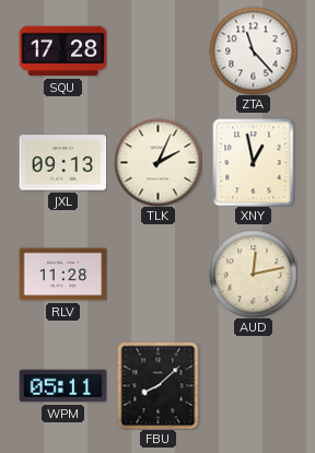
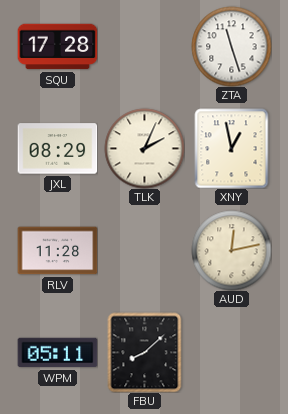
ZTA: 11:23 -> 11:27 (231, 46)
JXL: 09:13 -> 08:29 (57, 149)
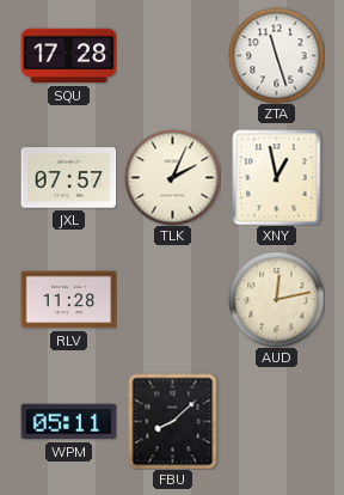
JXL: 08:29 -> 07:57 (68, 178)
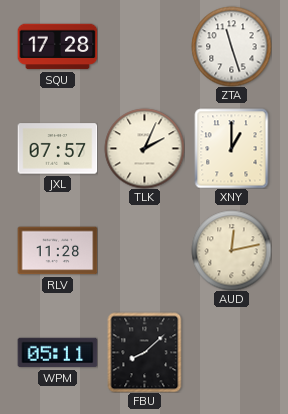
XNY: 12:58 -> 1:00 (232, 148)
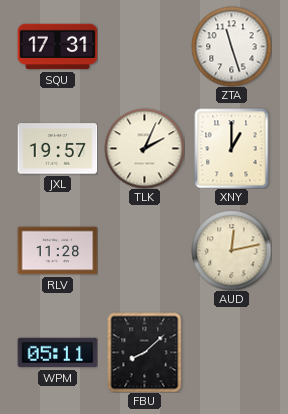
SQU: 17:28 -> 17:31 (57, 47)
JXL: 07:57 -> 19:57 (57, 149)
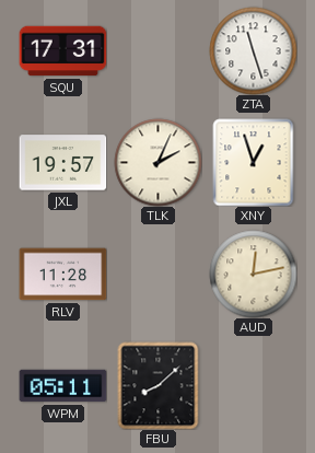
XNY: 1:00 -> 12:57 (254, 162)
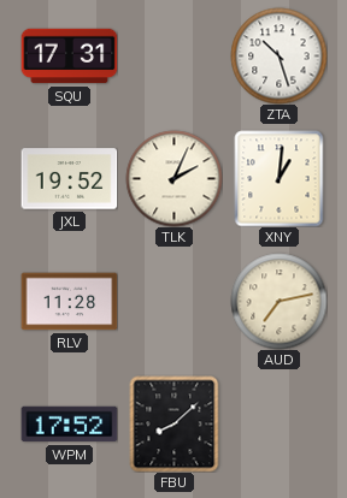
ZTA: 11:27 -> 10:27 (278, 55)
JXL: 19:57 -> 19:52 (69, 179)
XNY: 12:57 -> 1:01 (280, 178)
AUD: 12:13 -> 7:13 (278, 301)
WPM: 05:11 -> 17:52 (69, 425)
